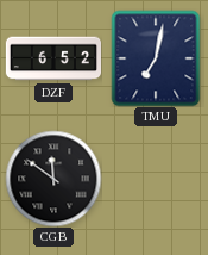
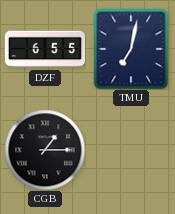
DZF: 6:52 -> 6:55 (44, 49)
CGB: 11:51 -> 1:15 (45, 150)
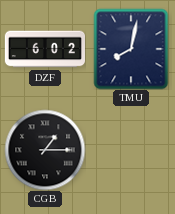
DZF: 6:55 -> 6:02 (44, 49)
TMU: 7:02 -> 8:02 (131, 49)
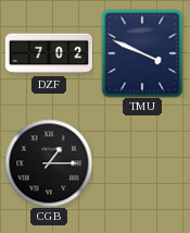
DZF: 6:02 -> 7:02 (48, 53)
TMU: 8:02 -> 3:49 (142, 53)
